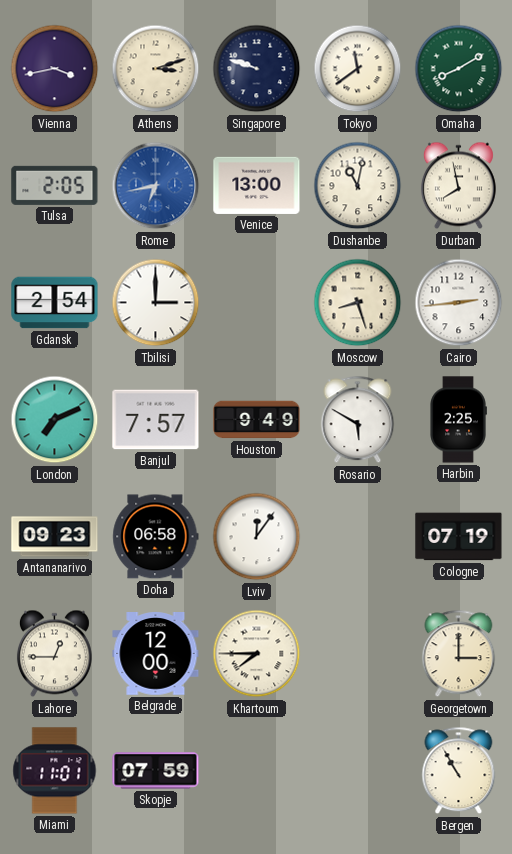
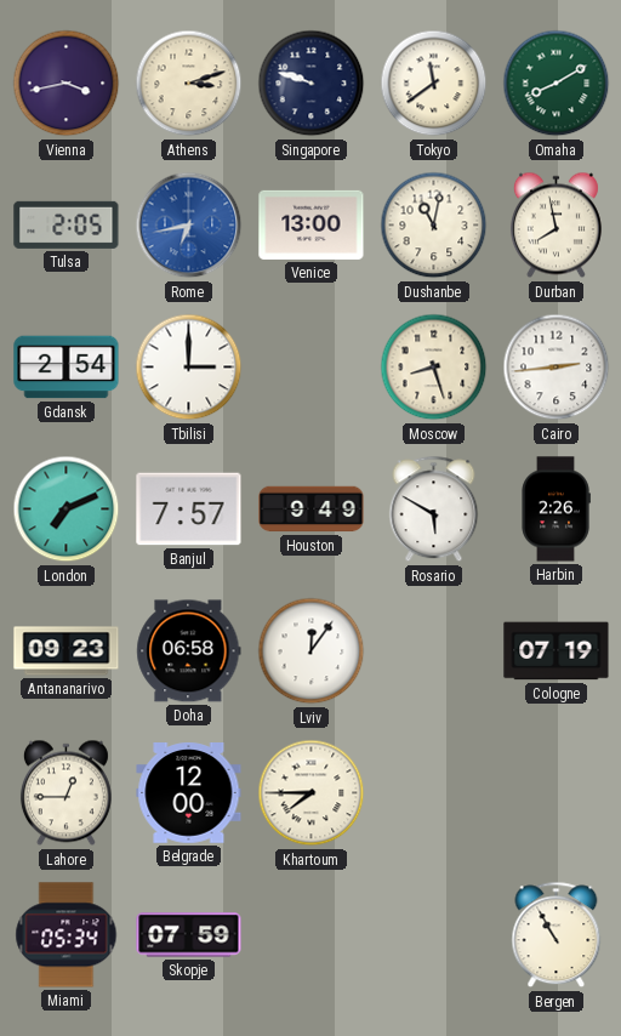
Harbin: 2:25 -> 2:26 (556, 510)
Georgetown: 3:00 -> none (459, 654)
Miami: 11:01 -> 05:34 (67, 935)
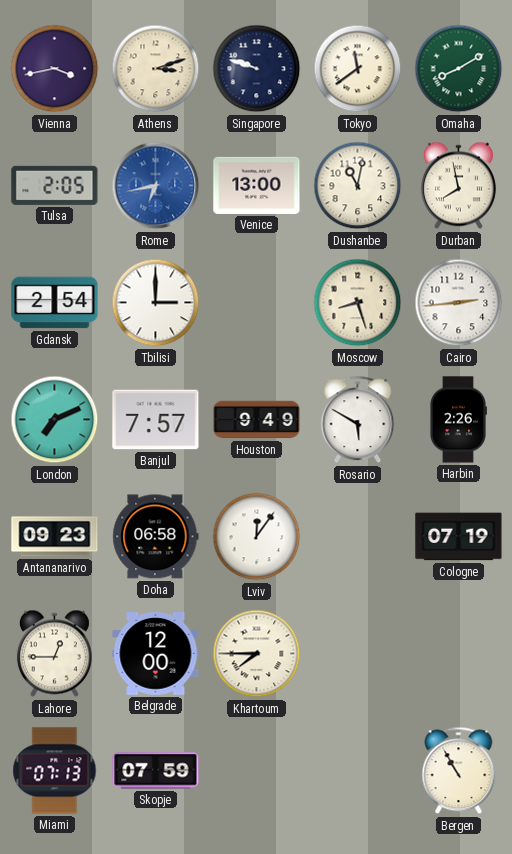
Miami: 05:34 -> 07:13 (55, 771)
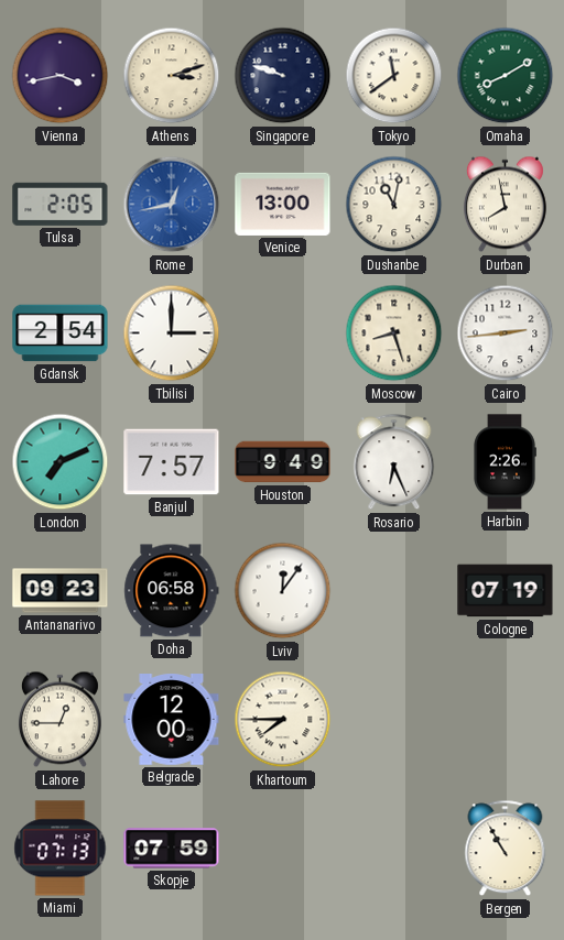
Rome: 6:43 -> 12:43 (172, 205)
Rosario: 5:50 -> 6:26 (394, 462)
